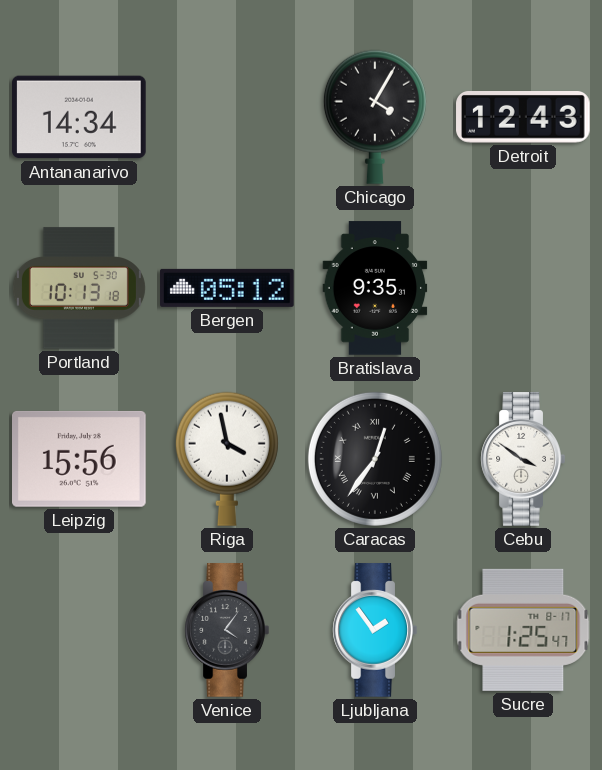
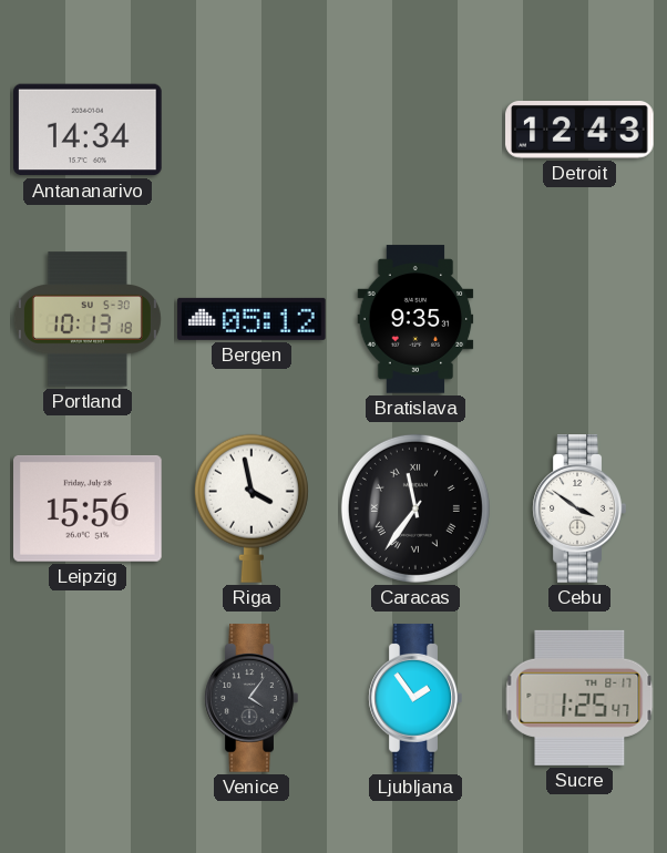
Chicago: 4:05 -> none (375, 117)
Caracas: 12:36 -> 11:36 (415, 508)
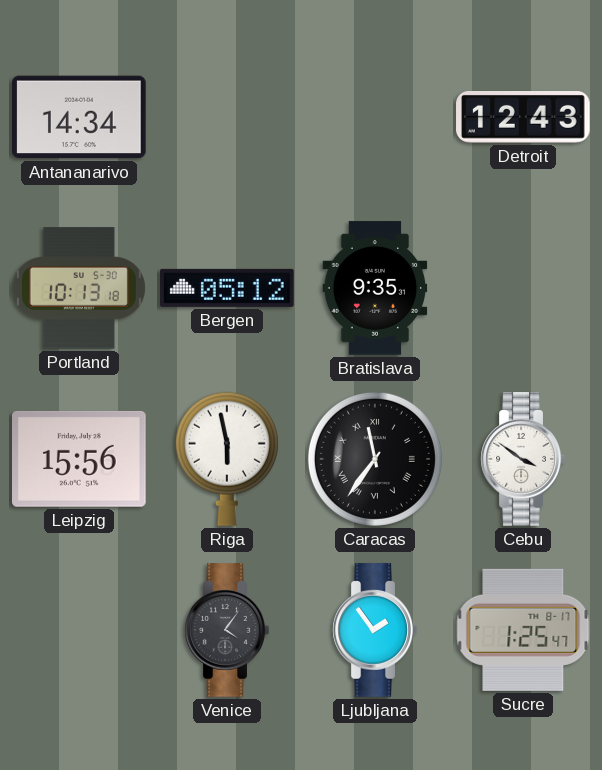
Riga: 3:58 -> 5:58 (227, 459)
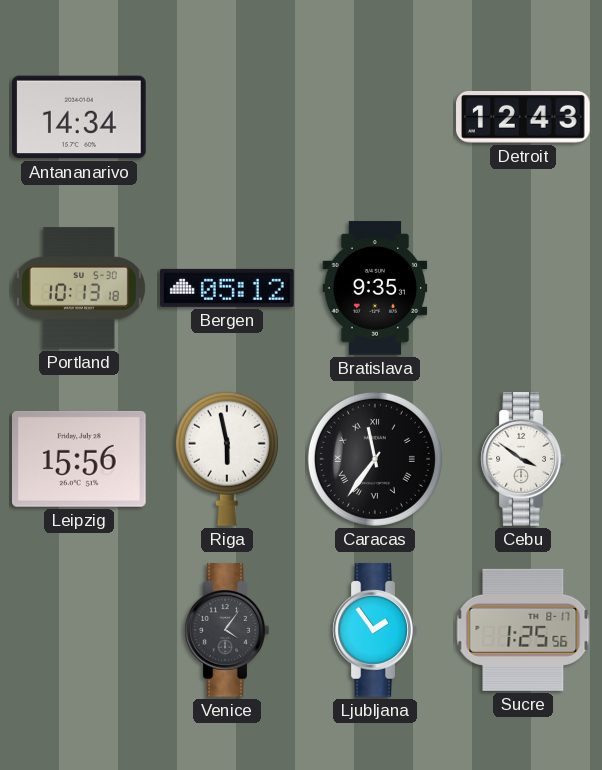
Sucre: 1:25:47 -> 1:25:56 (523, 630)
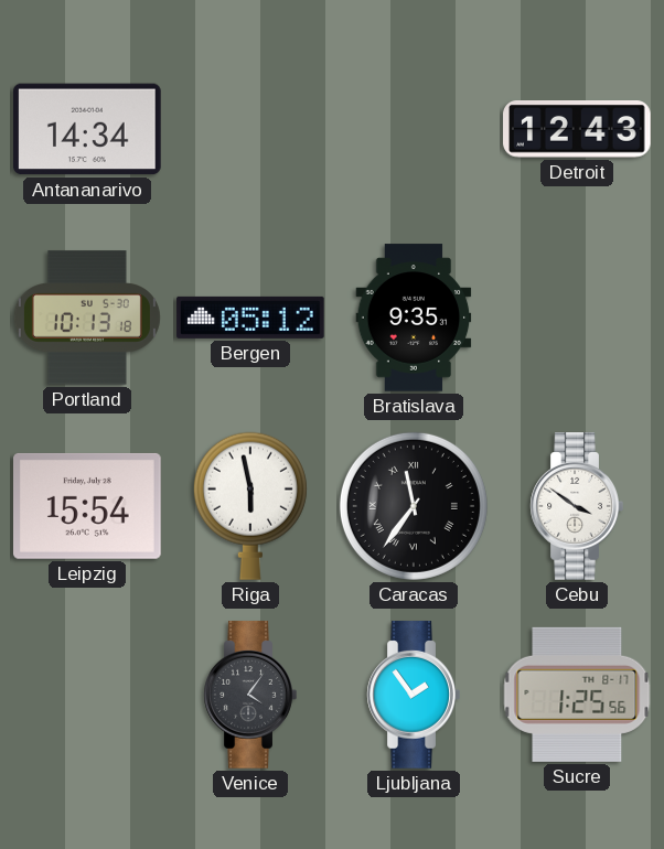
Leipzig: 15:56 -> 15:54 (88, 506)
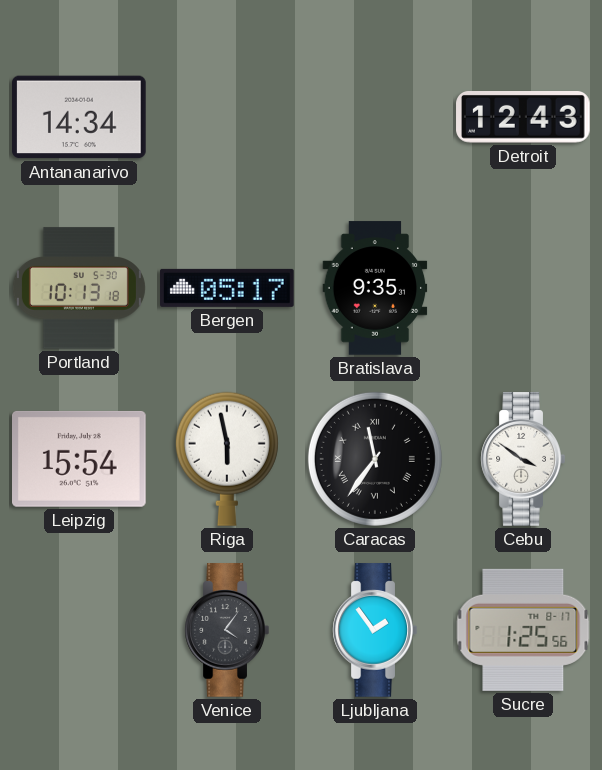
Bergen: 05:12 -> 05:17 (227, 288)
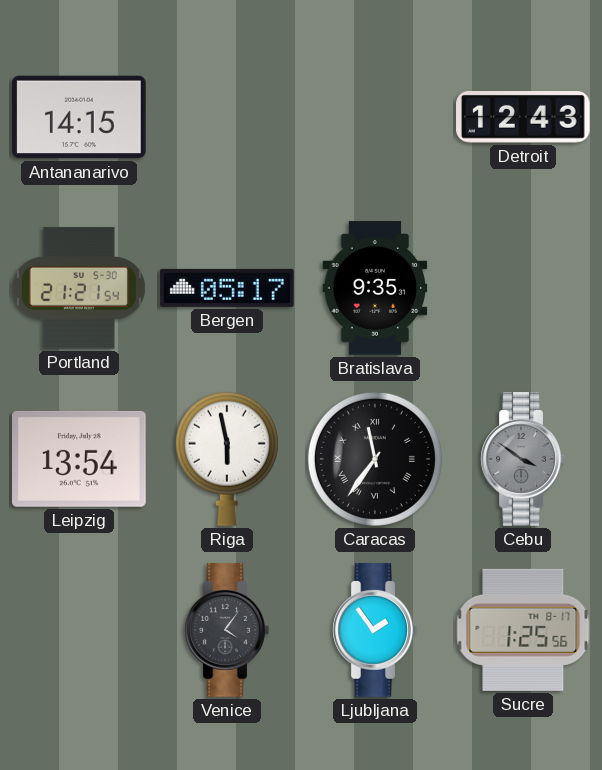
Antananarivo: 14:34 -> 14:15 (80, 117)
Portland: 10:13 -> 21:21 (79, 288)
Leipzig: 15:54 -> 13:54 (80, 459)
Cebu dial: white -> grey (523, 459)
